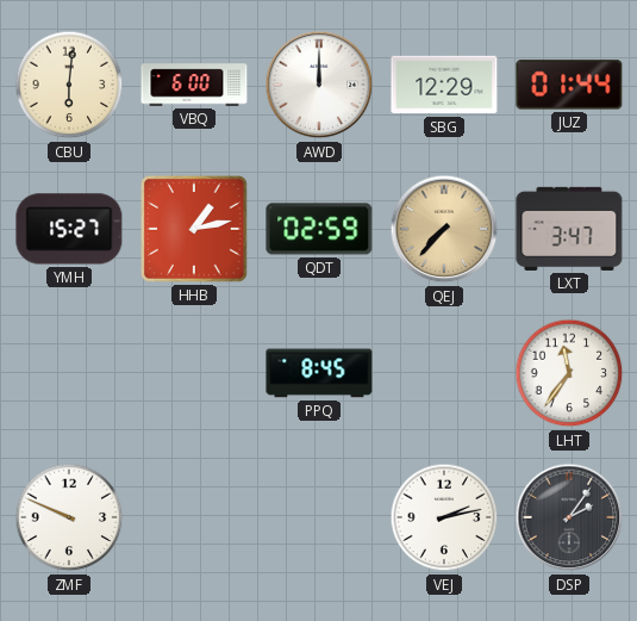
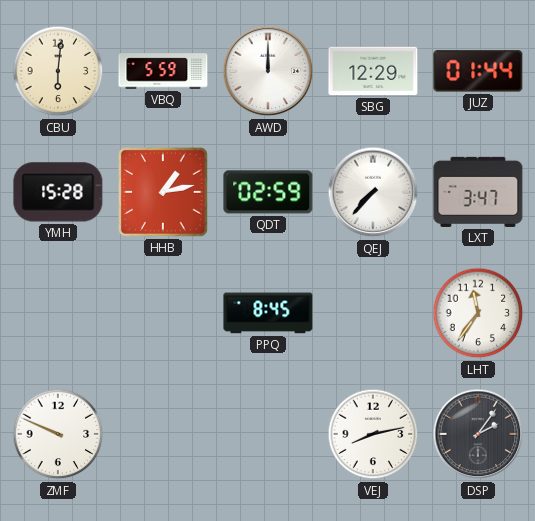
VBQ: 6:00 -> 5:59 (163, 71)
YMH: 15:27 -> 15:28 (58, 192)
QEJ dial: champagne -> white (373, 192)
VEJ: 2:13 -> 8:13 (373, 434)
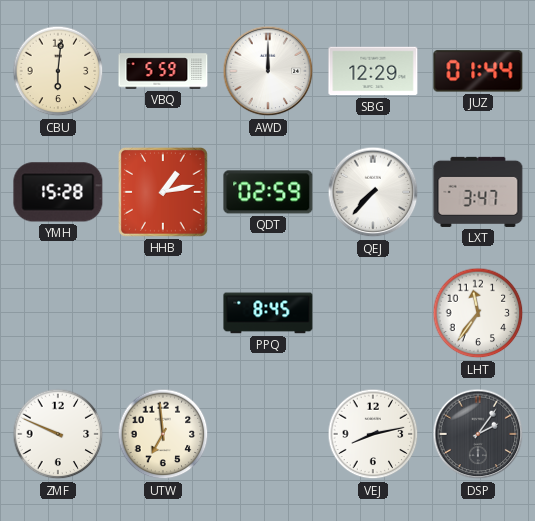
UTW: none -> 6:59 (163, 434)
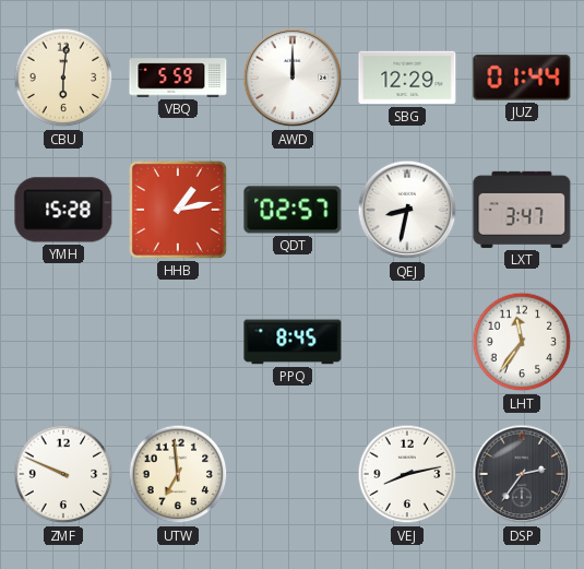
QDT: 02:59 -> 02:57 (293, 210)
QEJ: 7:37 -> 8:32 (407, 210)
DSP: 2:06 -> 2:36 (522, 474)
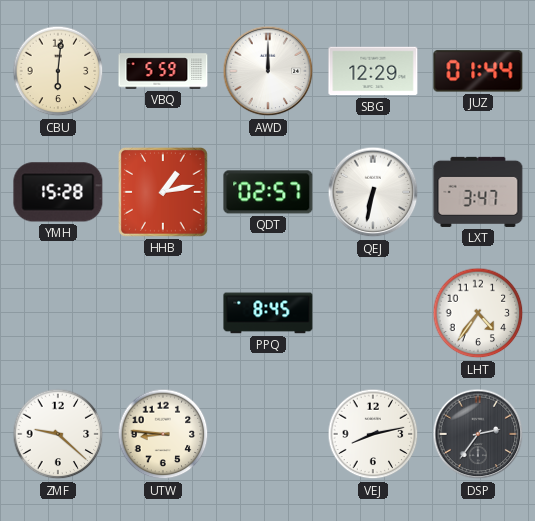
QEJ: 8:32 -> 6:32 (373, 192)
LHT: 11:36 -> 4:36 (478, 313)
ZMF: 9:49 -> 9:22 (58, 434)
UTW: 6:59 -> 8:46 (163, 434)
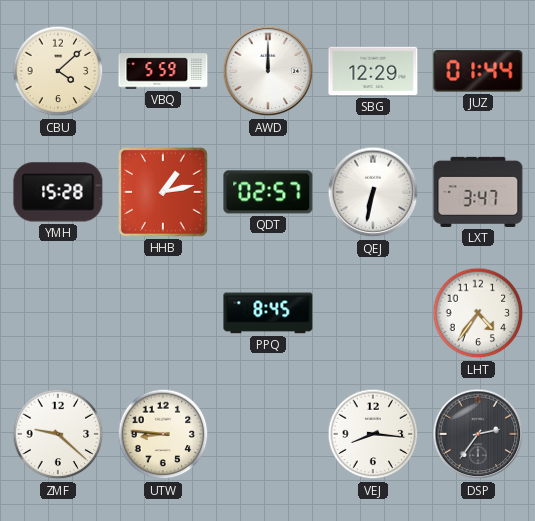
CBU: 6:01 -> 4:08 (58, 71)
VEJ: 8:13 -> 8:16 (373, 434)
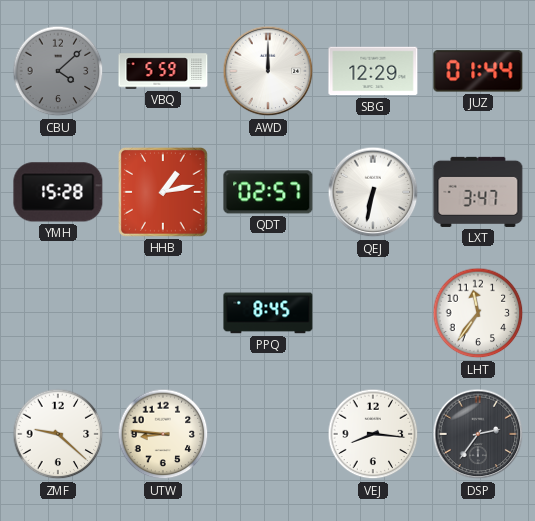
CBU dial: cream -> grey (58, 71)
LHT: 4:36 -> 11:36 (478, 313)
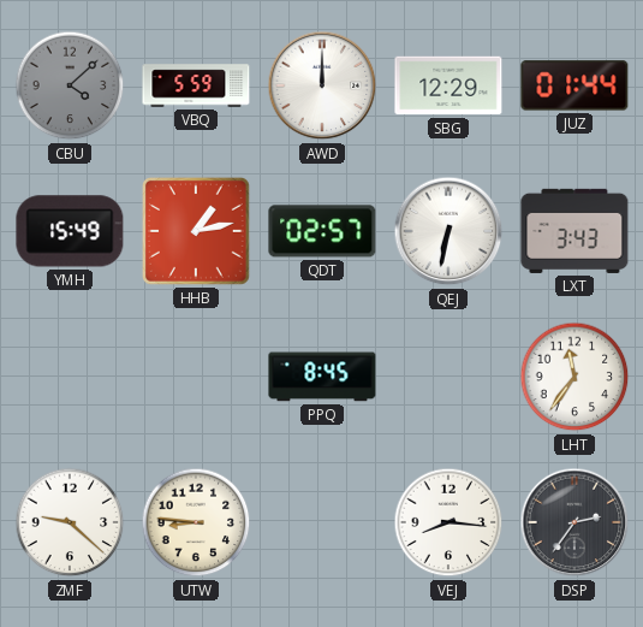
YMH: 15:28 -> 15:49 (70, 231)
LXT: 3:47 -> 3:43 (574, 231)
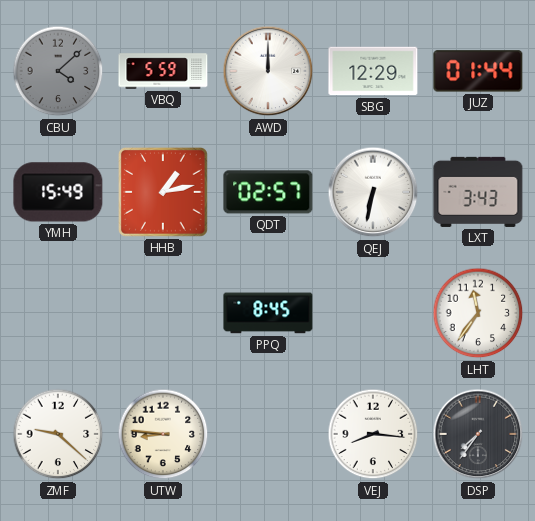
DSP: 2:36 -> 7:36 (478, 434)
